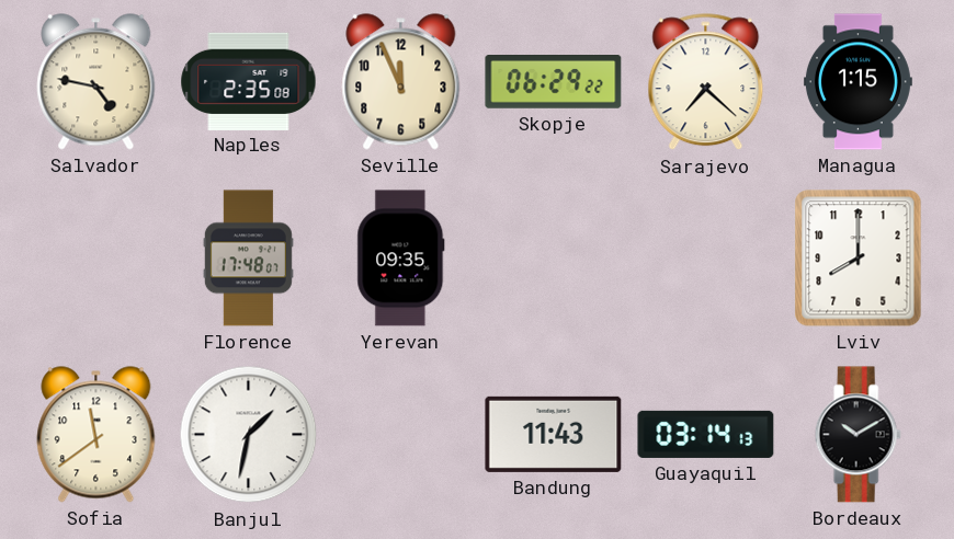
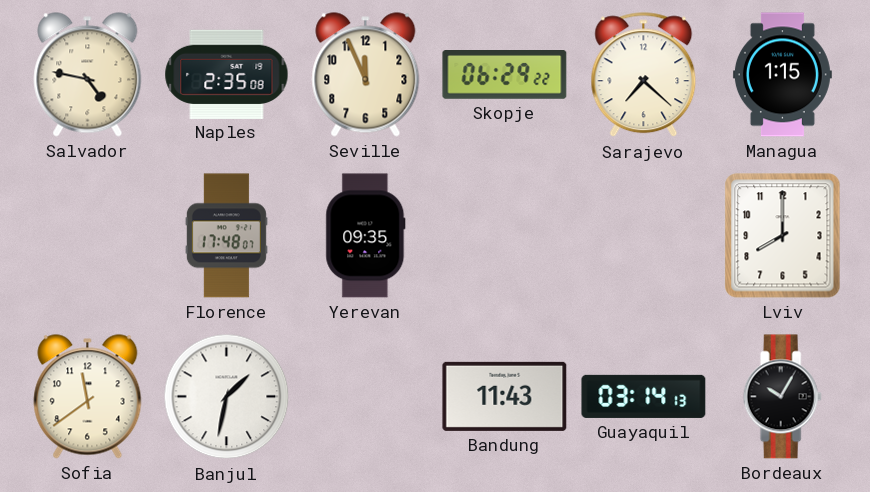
Bordeaux: 10:10 -> 10:05 (782, 397)
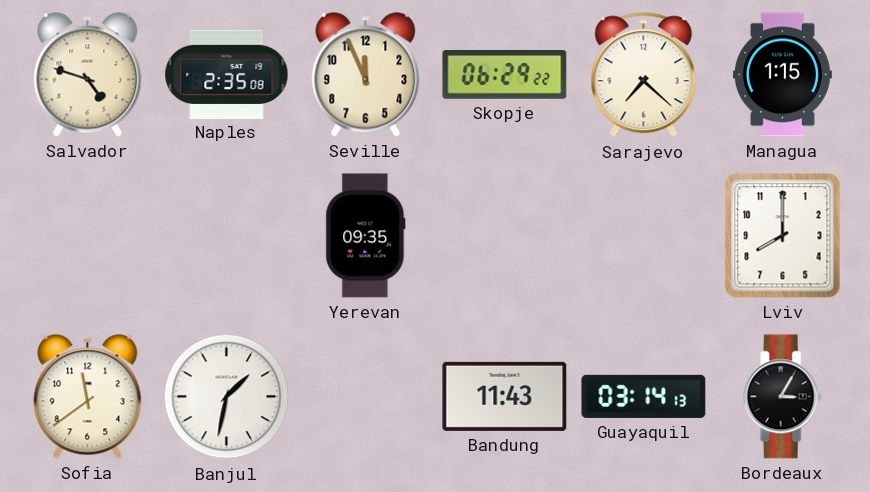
Salvador: 4:47 -> 4:48 (88, 75)
Florence: 17:48 -> none (226, 236)
Bordeaux: 10:05 -> 3:05 (782, 397)
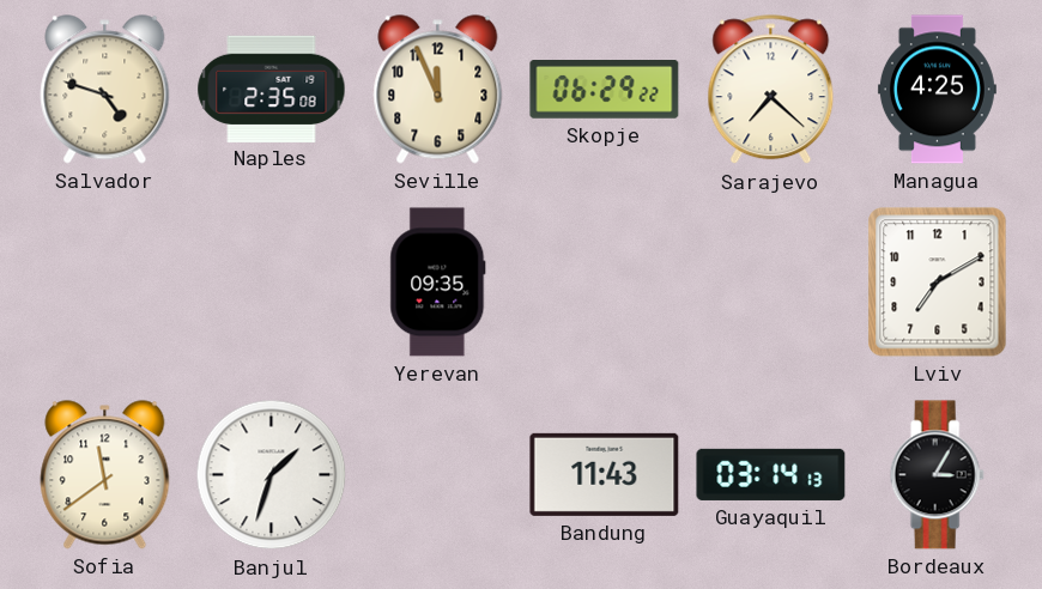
Managua: 1:15 -> 4:25 (937, 90)
Lviv: 8:00 -> 7:10 (938, 283)
Banjul: 1:32 -> 1:33 (272, 475)
